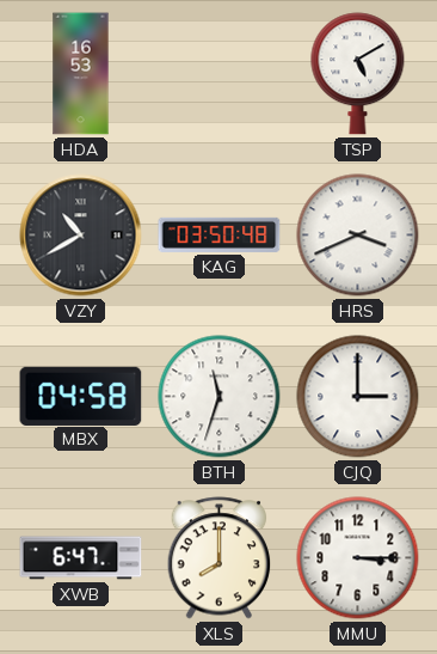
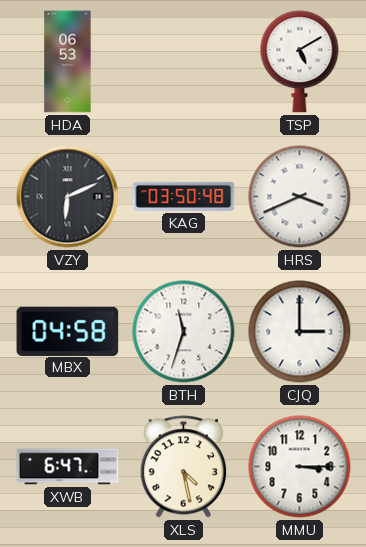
HDA: 16:53 -> 06:53 (68, 62)
VZY: 10:40 -> 6:11 (68, 197)
XLS: 8:00 -> 4:28 (184, 467)
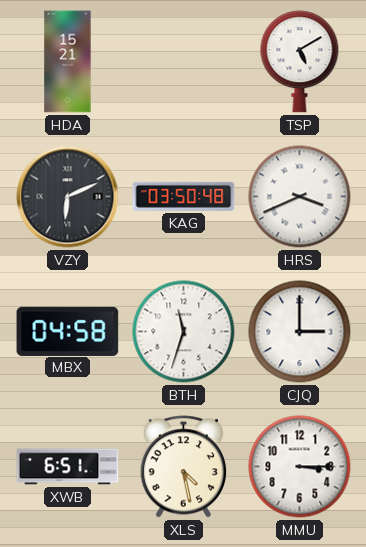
HDA: 06:53 -> 15:21 (68, 62)
XWB: 6:47 -> 6:51 (68, 467)
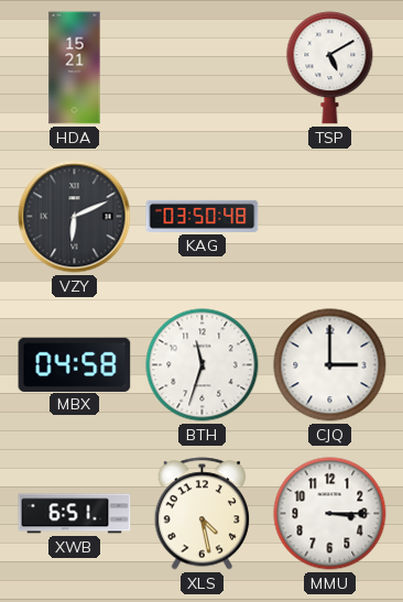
HRS: 3:41 -> none (300, 197)
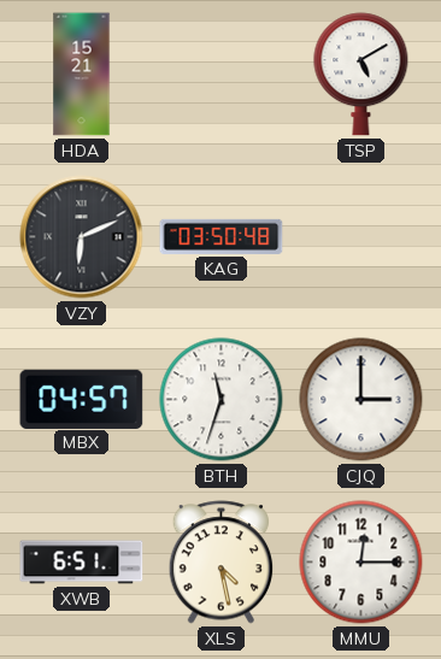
MBX: 04:58 -> 04:57 (82, 399)
MMU: 3:15 -> 12:15 (361, 563)
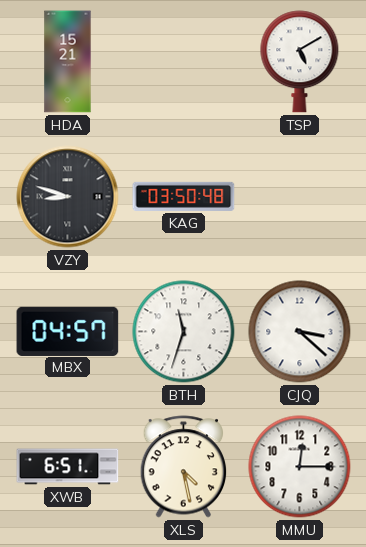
VZY: 6:11 -> 8:48 (68, 197)
CJQ: 3:00 -> 3:22 (300, 332)
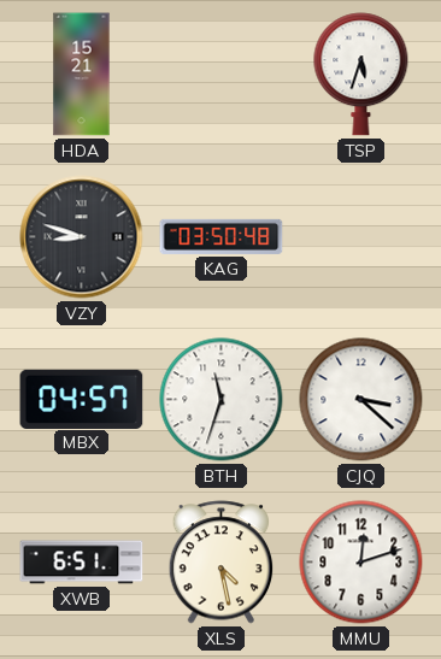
TSP: 5:10 -> 5:33 (361, 75)
MMU: 12:15 -> 12:12 (361, 563)
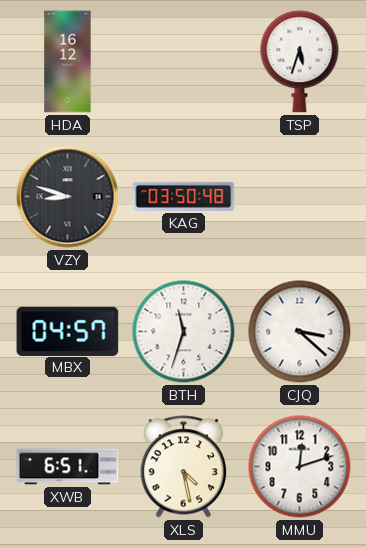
HDA: 15:21 -> 16:12 (68, 62)
